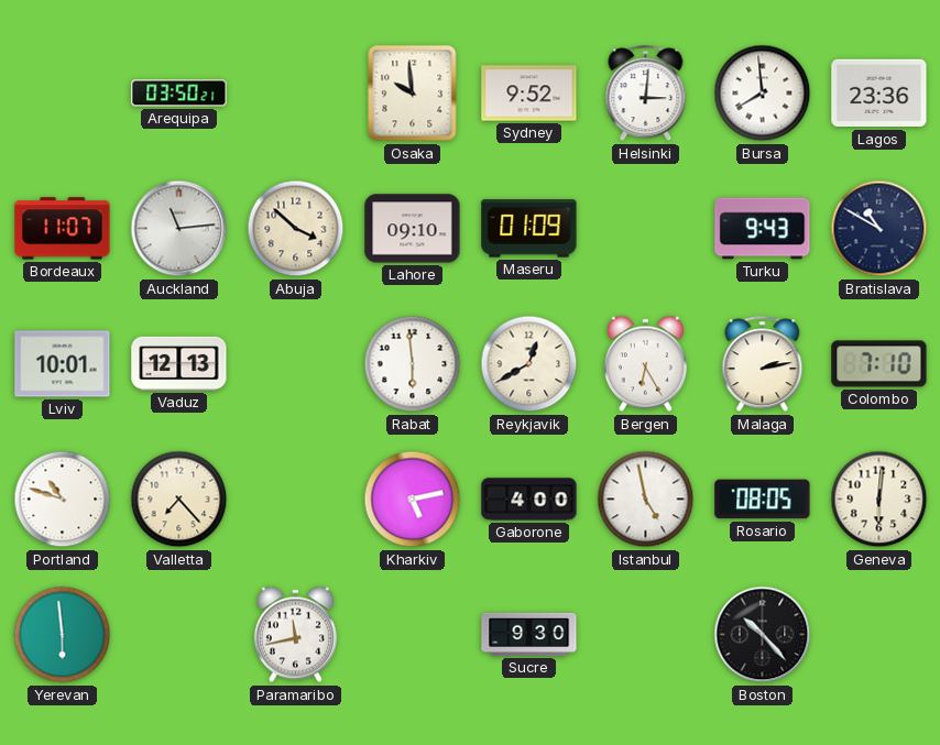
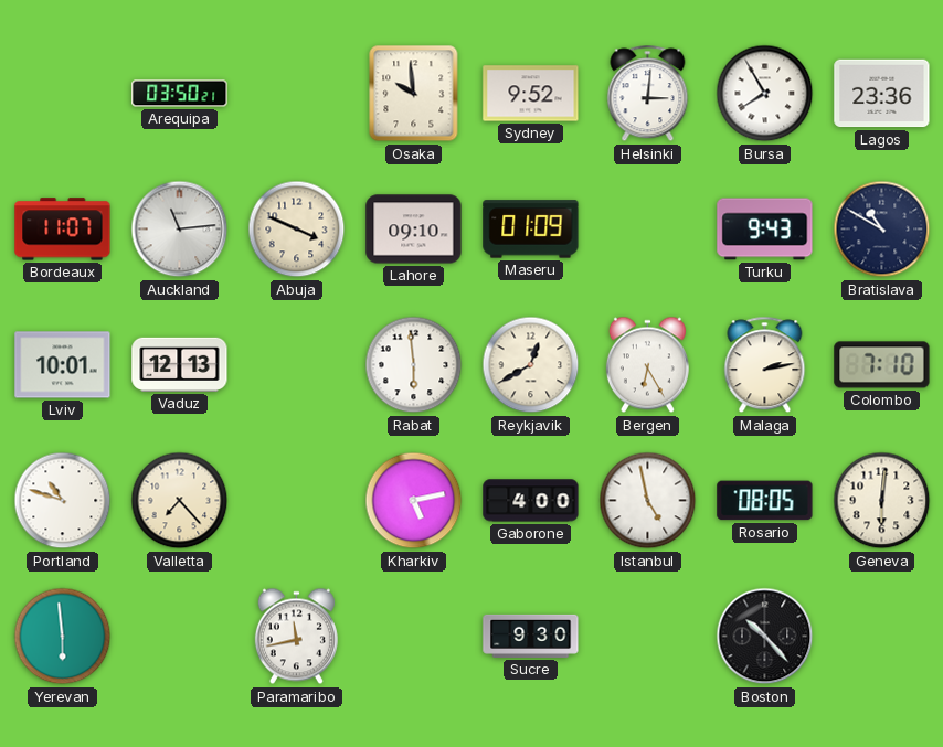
Bursa: 7:59 -> 7:55 (765, 94)
Abuja: 3:52 -> 3:49 (297, 230)
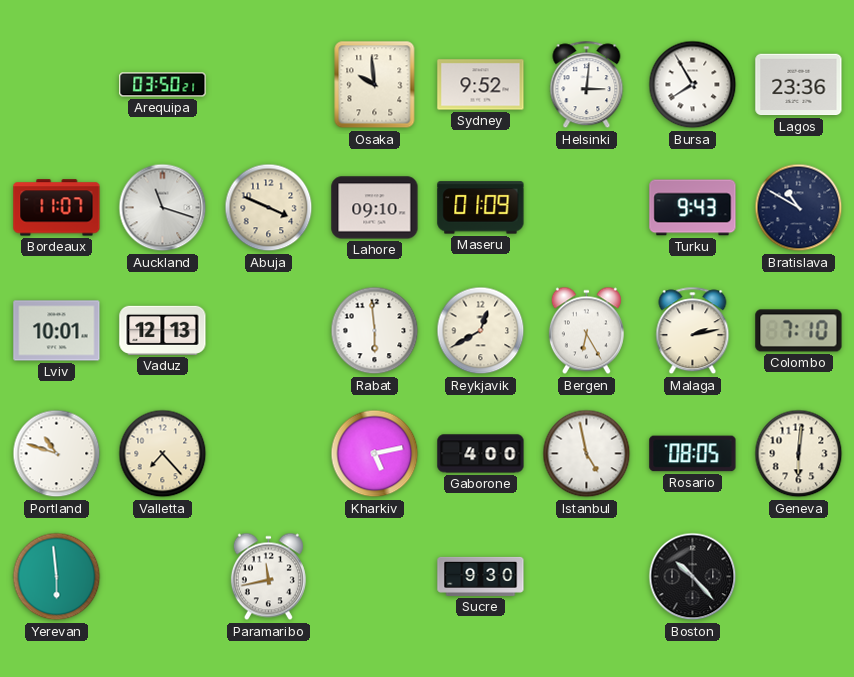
Auckland: 11:14 -> 11:18 (163, 208)
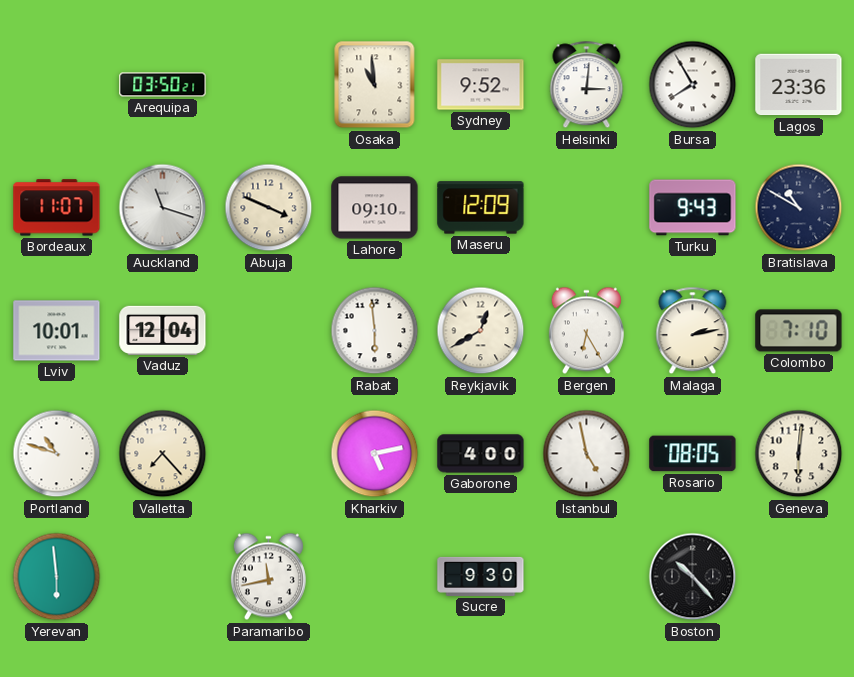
Osaka: 9:59 -> 10:59 (375, 85)
Maseru: 01:09 -> 12:09 (481, 208)
Vaduz: 12:13 -> 12:04 (163, 330)
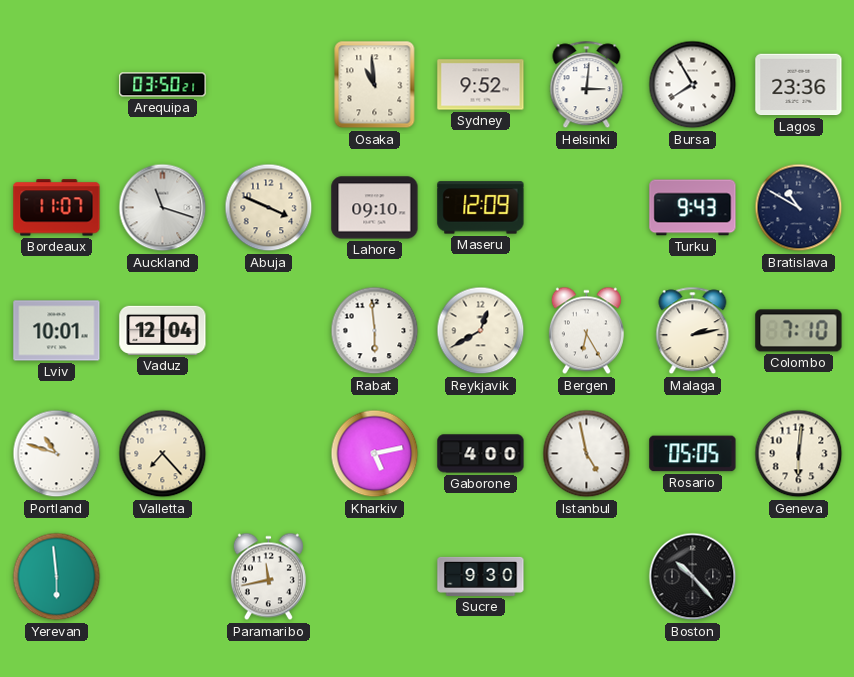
Rosario: 08:05 -> 05:05 (693, 454)
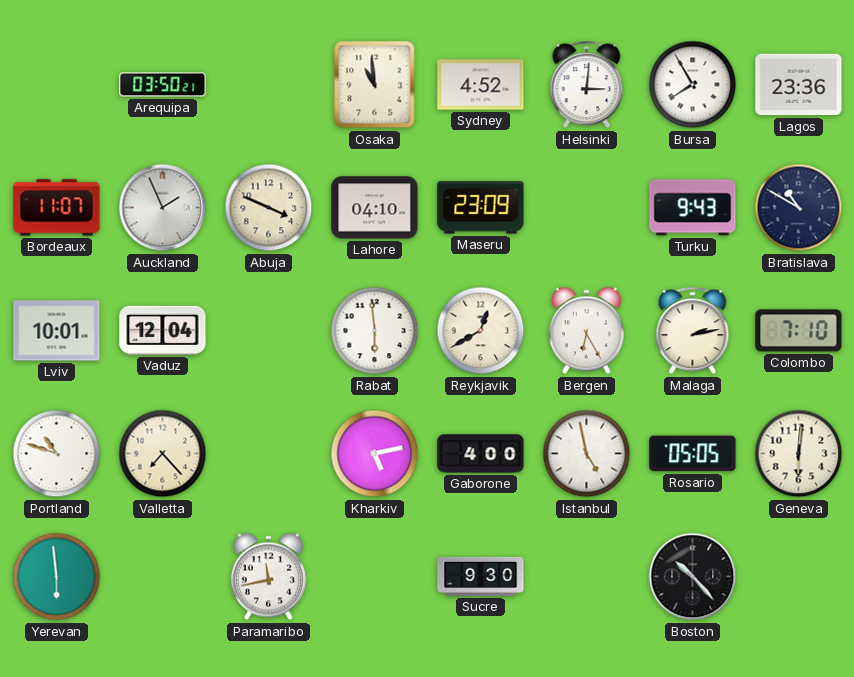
Sydney: 9:52 -> 4:52 (481, 85)
Auckland: 11:18 -> 1:56 (163, 208)
Lahore: 09:10 -> 04:10 (375, 208)
Maseru: 12:09 -> 23:09 (481, 208)
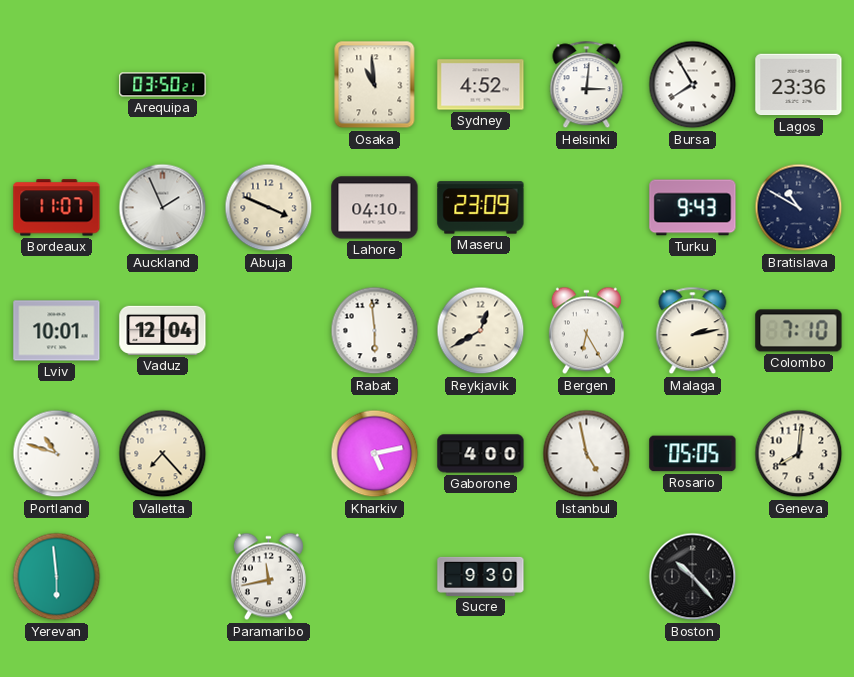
Geneva: 6:01 -> 8:01 (799, 454)
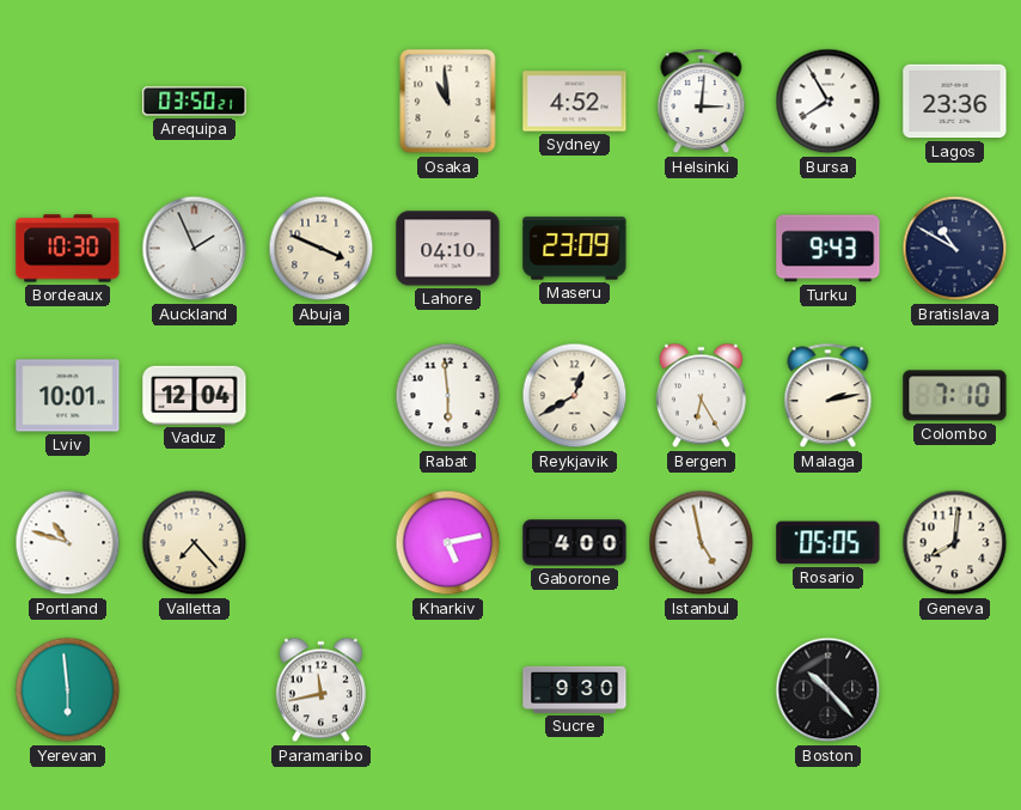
Bordeaux: 11:07 -> 10:30 (68, 249)
